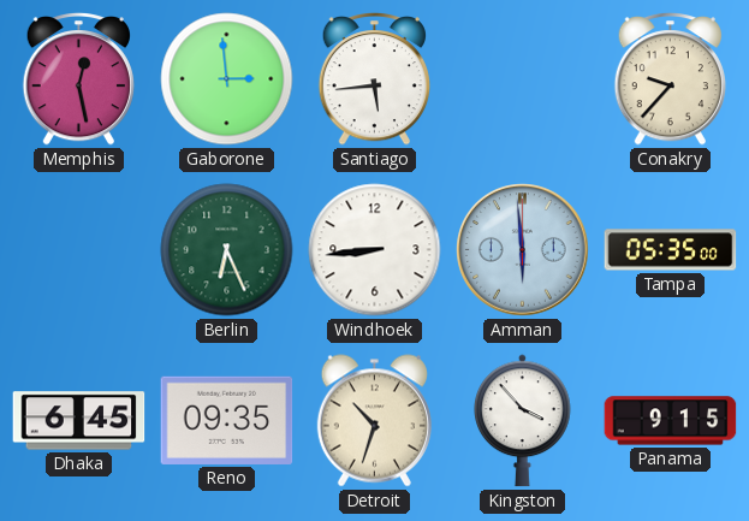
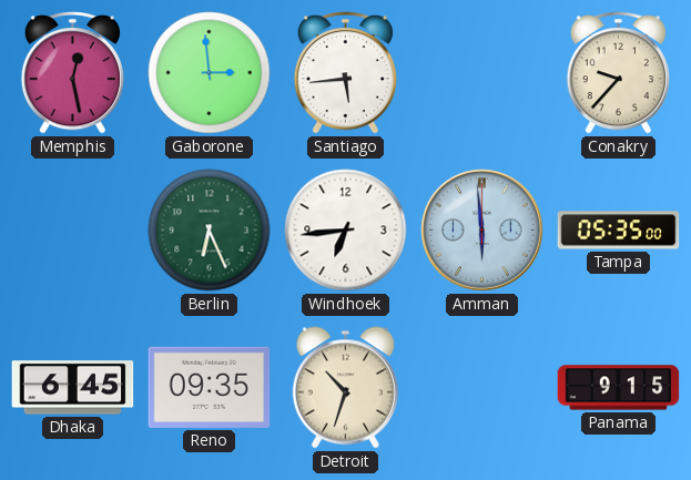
Windhoek: 8:44 -> 6:44 (346, 231)
Kingston: 3:53 -> none (523, 421)
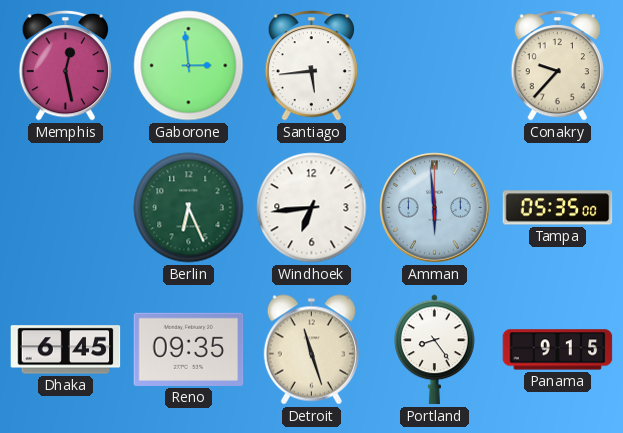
Detroit: 10:33 -> 11:27 (311, 350)
Portland: none -> 8:24 (435, 350)
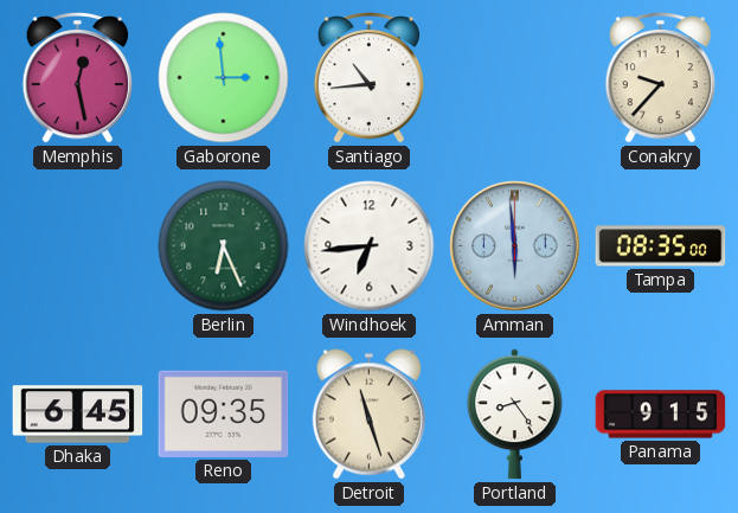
Santiago: 5:44 -> 10:44 (368, 78)
Tampa: 05:35 -> 08:35 (661, 246)
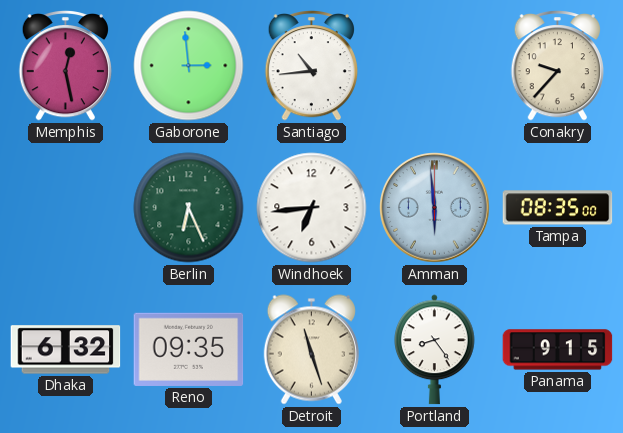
Dhaka: 6:45 -> 6:32 (66, 350)
